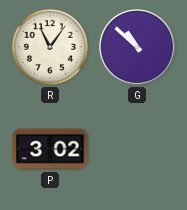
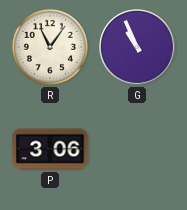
G: 10:52 -> 10:56 (137, 47)
P: 3:02 -> 3:06 (50, 149)
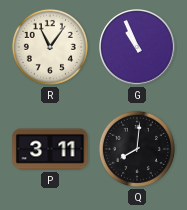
P: 3:06 -> 3:11 (50, 149)
Q: none -> 8:01 (137, 149)
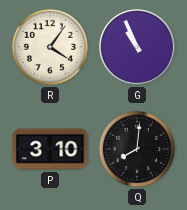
R: 11:06 -> 4:06 (50, 47)
P: 3:11 -> 3:10 (50, 149)
